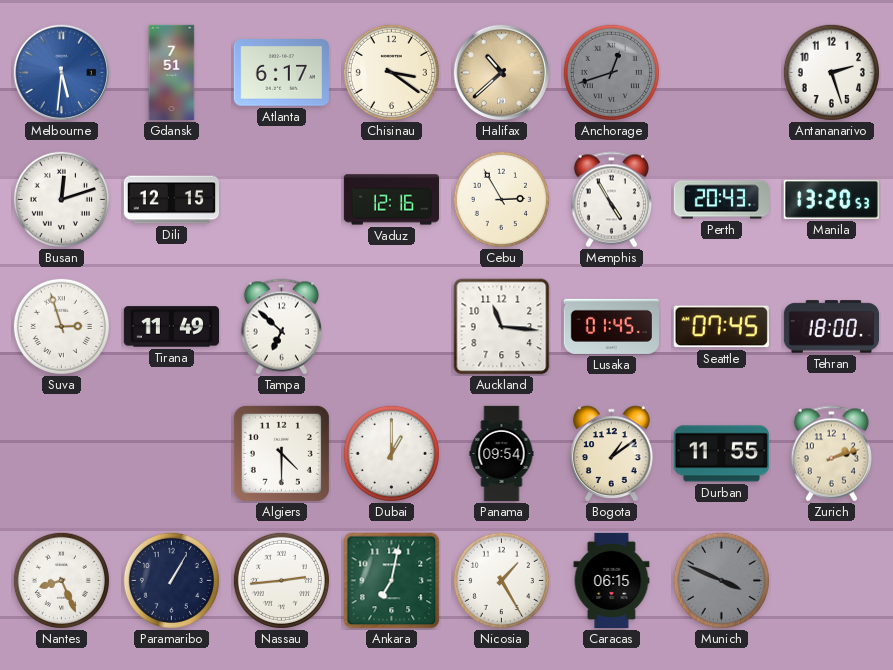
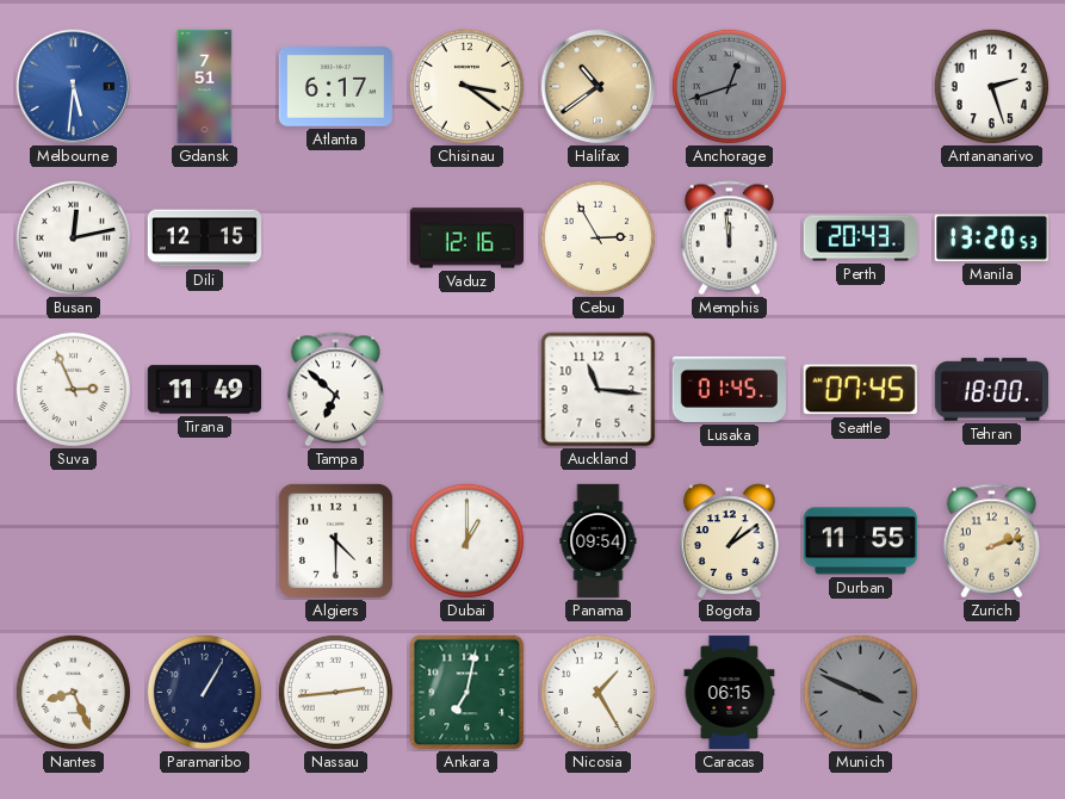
Halifax: 10:38 -> 10:39 (599, 87)
Busan: 12:12 -> 12:13 (73, 237)
Memphis: 4:55 -> 11:59 (729, 239)
Suva: 2:57 -> 2:56 (73, 389)
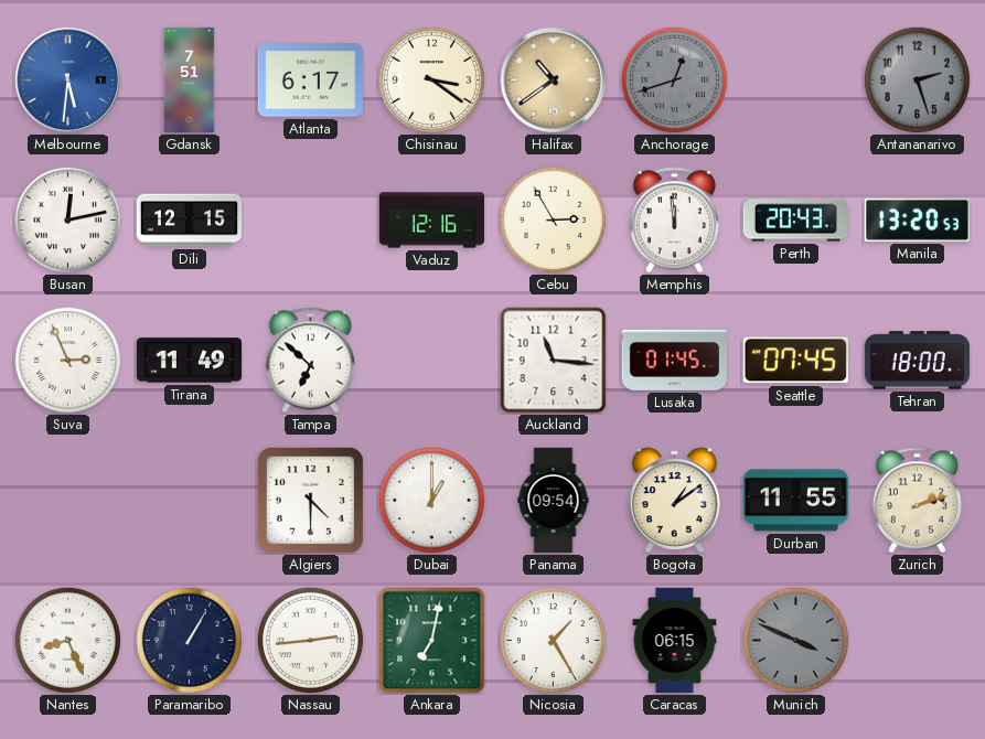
Antananarivo dial: white -> grey (917, 79)
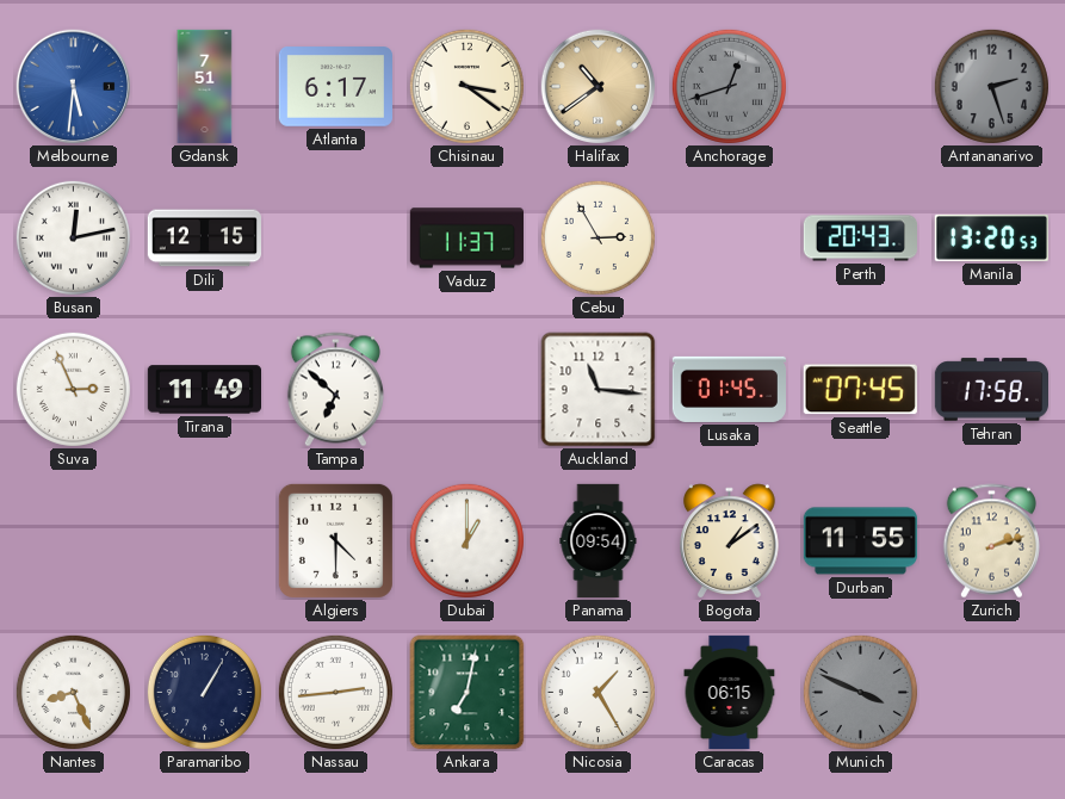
Vaduz: 12:16 -> 11:37 (466, 239)
Memphis: 11:59 -> none (674, 221)
Tehran: 18:00 -> 17:58 (991, 390)
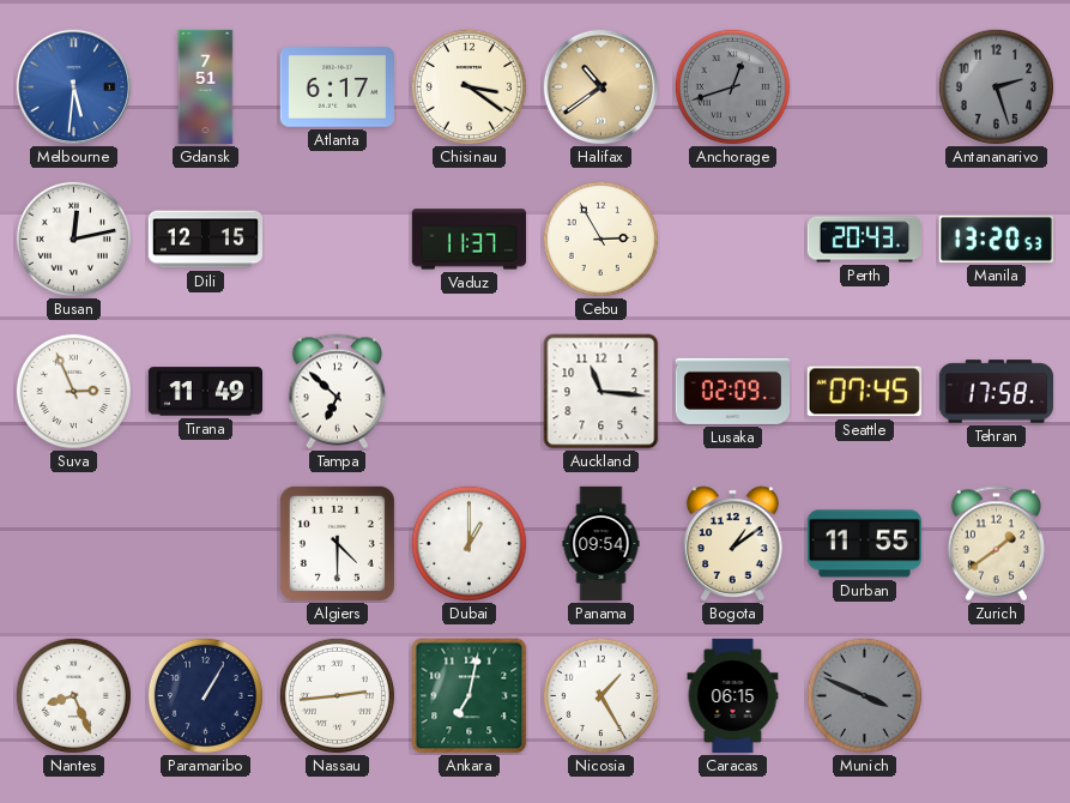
Lusaka: 01:45 -> 02:09 (732, 391)
Zurich: 2:12 -> 1:39 (996, 544)
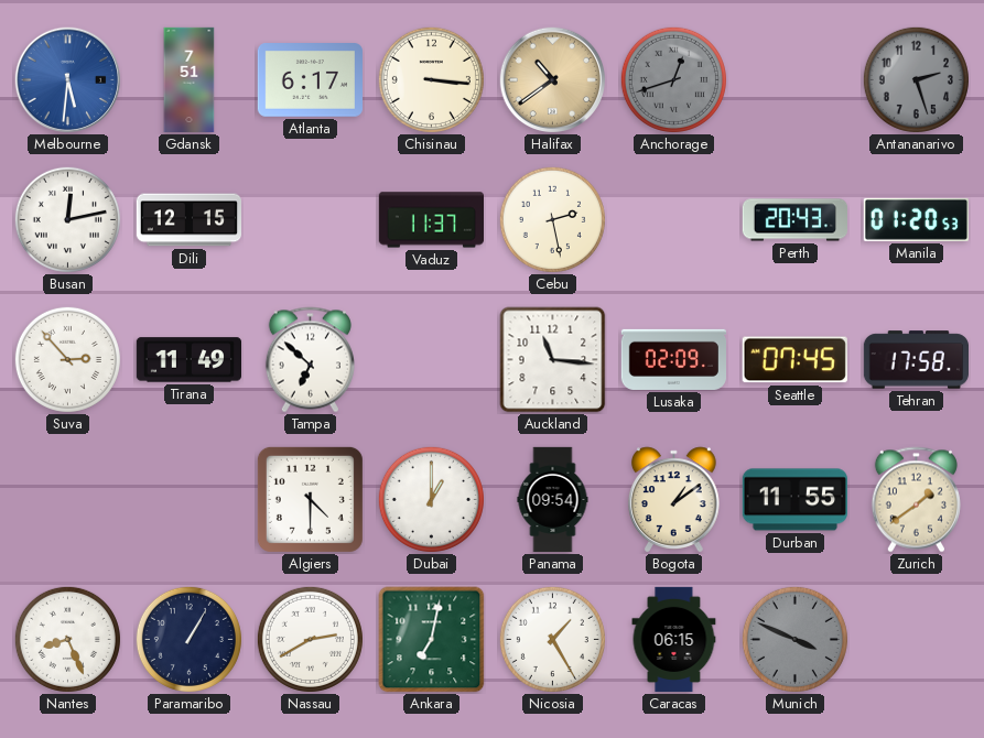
Chisinau: 3:21 -> 3:16 (431, 79)
Cebu: 2:55 -> 2:28 (552, 219)
Manila: 13:20 -> 01:20 (916, 219)
Suva: 2:56 -> 2:53 (67, 359)
Nassau: 2:44 -> 2:40 (310, 639)
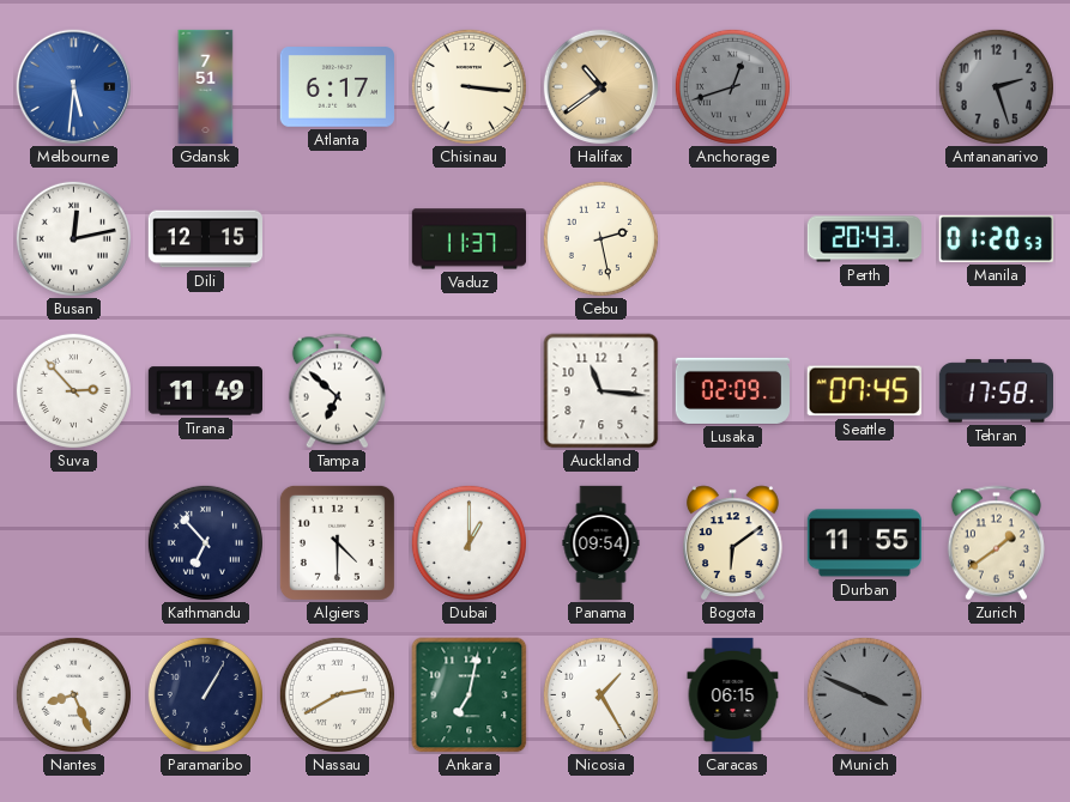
Kathmandu: none -> 6:53 (205, 542)
Bogota: 1:09 -> 6:09 (733, 543)
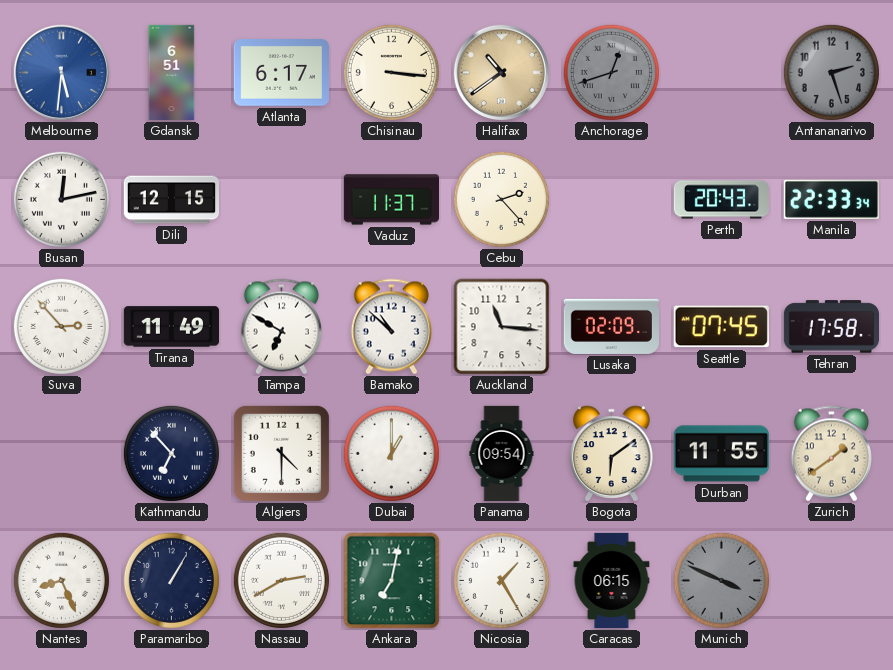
Gdansk: 7:51 -> 6:51 (172, 73)
Cebu: 2:28 -> 2:23 (501, 199)
Manila: 01:20 -> 22:33 (831, 199)
Tampa: 6:52 -> 6:50 (281, 327)
Bamako: none -> 10:52 (391, 327)
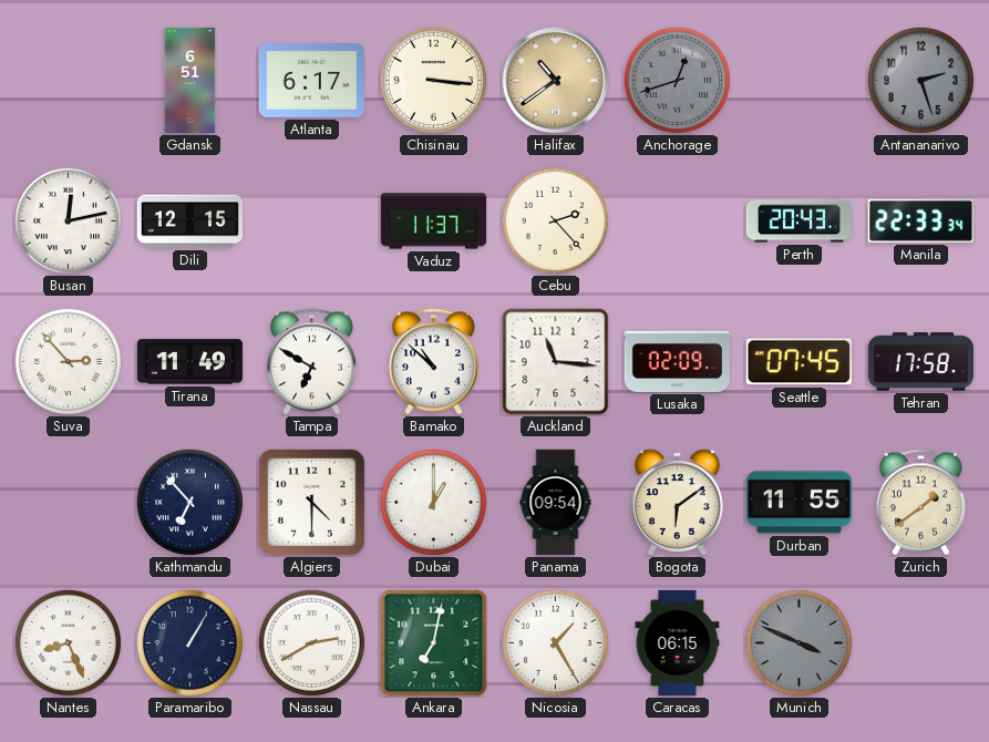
Melbourne: 5:31 -> none (62, 73)
